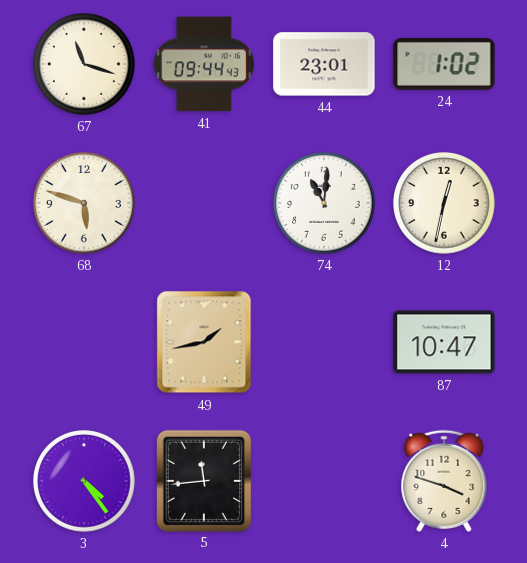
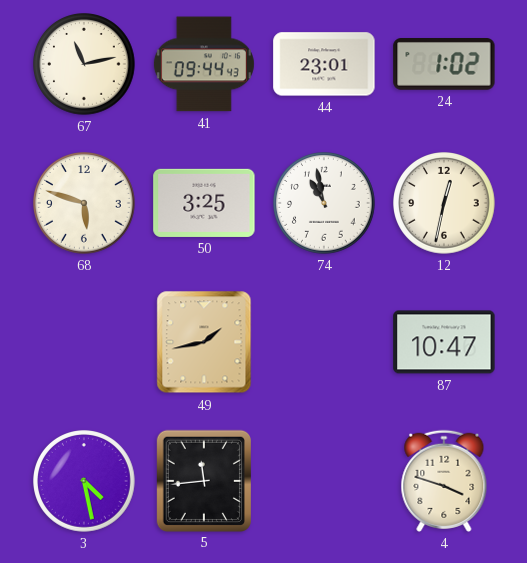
67: 11:18 -> 11:13 (85, 65)
50: none -> 3:25 (204, 203)
74: 11:01 -> 10:58 (325, 204)
3: 4:24 -> 4:28 (85, 482)
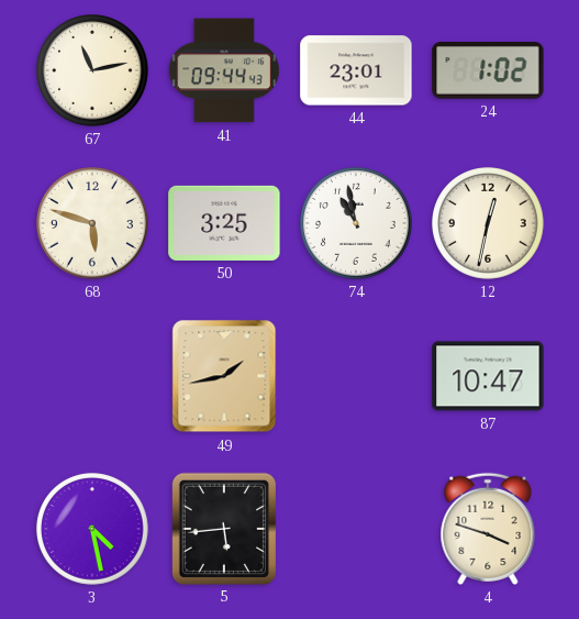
5: 11:44 -> 5:44 (224, 528)
